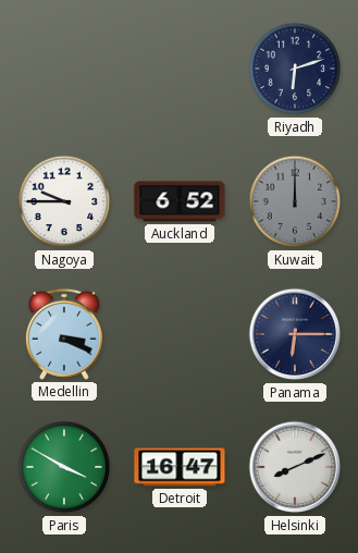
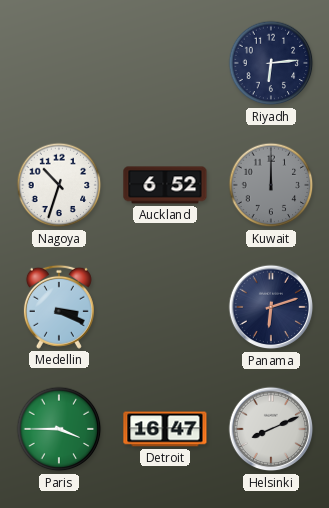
Riyadh: 6:12 -> 6:14 (271, 63)
Nagoya: 9:45 -> 10:33 (59, 185)
Panama: 6:15 -> 6:12 (271, 307)
Paris: 3:50 -> 3:45 (59, 429)
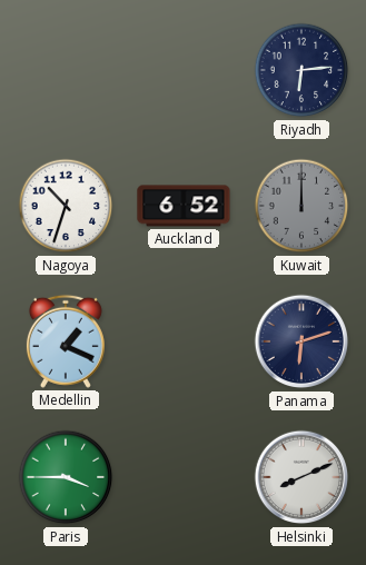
Medellin: 3:19 -> 1:19 (66, 341)
Detroit: 16:47 -> none (165, 429)
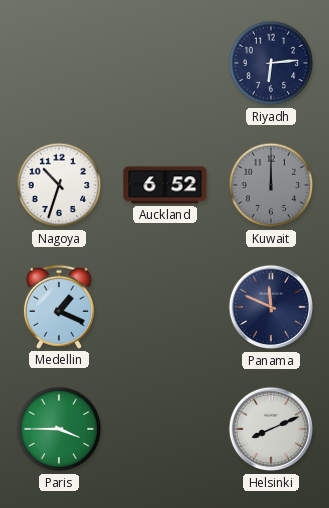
Panama: 6:12 -> 11:49 (271, 307)
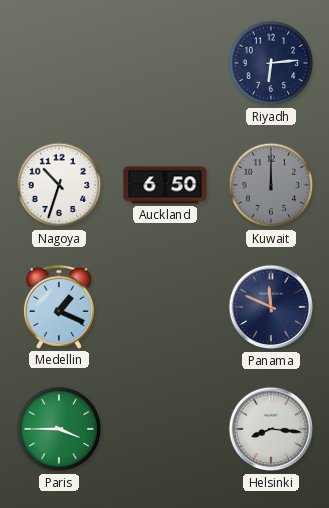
Auckland: 6:52 -> 6:50 (165, 185)
Helsinki: 8:11 -> 8:16 (271, 429)
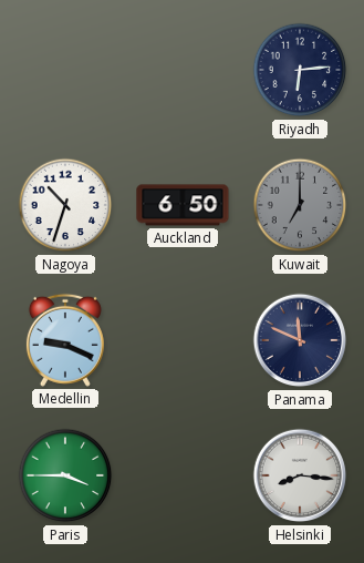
Kuwait: 12:00 -> 7:00 (300, 205)
Medellin: 1:19 -> 9:19 (65, 340)
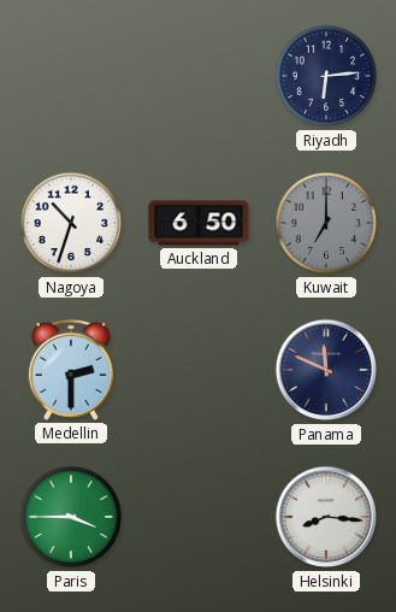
Medellin: 9:19 -> 2:30 (71, 370)
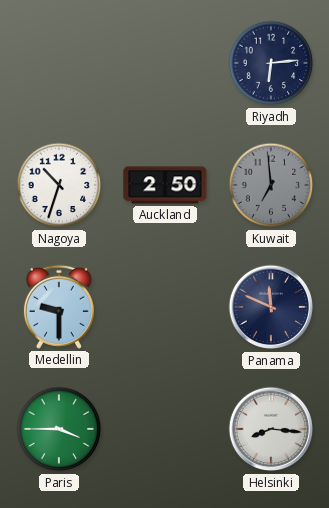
Auckland: 6:50 -> 2:50 (165, 185)
Kuwait: 7:00 -> 6:59 (271, 185)
Medellin: 2:30 -> 9:30 (59, 307)
